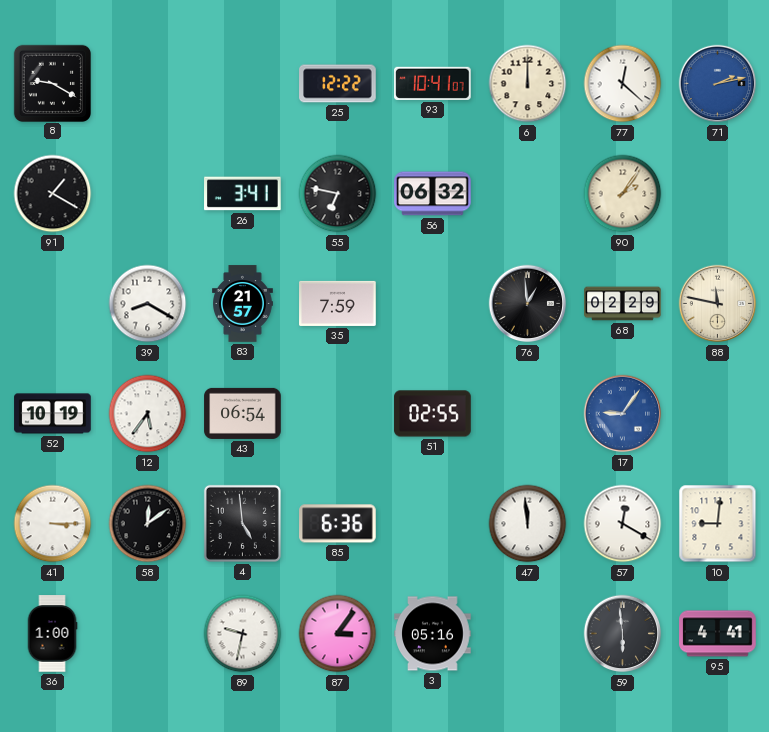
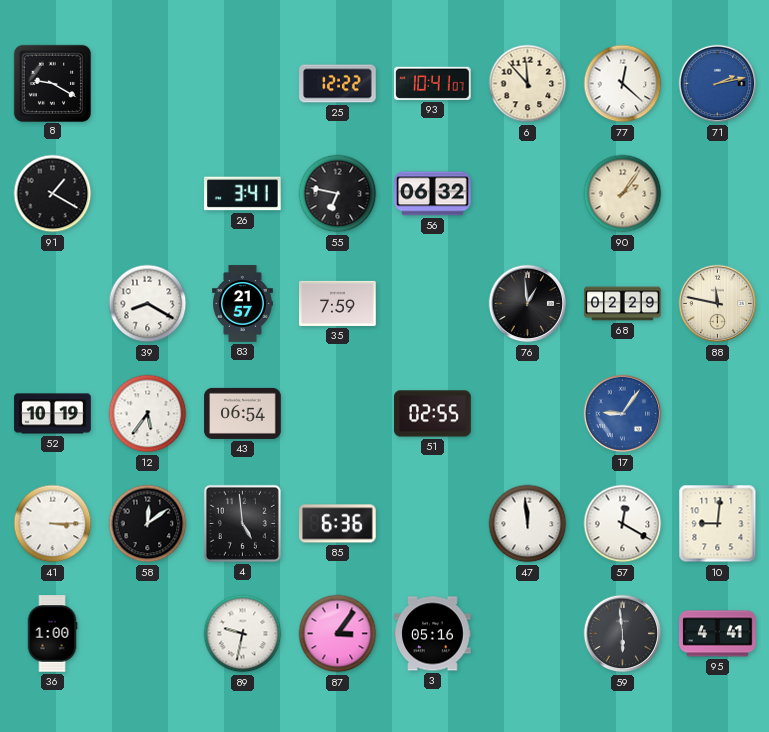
6: 12:00 -> 11:53 (528, 84)
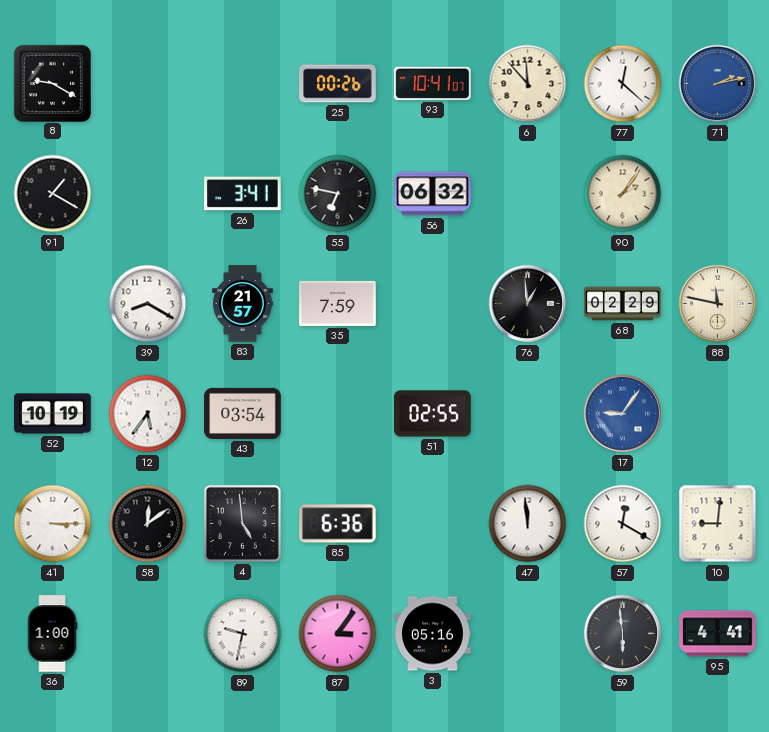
25: 12:22 -> 00:26 (338, 84)
43: 06:54 -> 03:54 (243, 413)
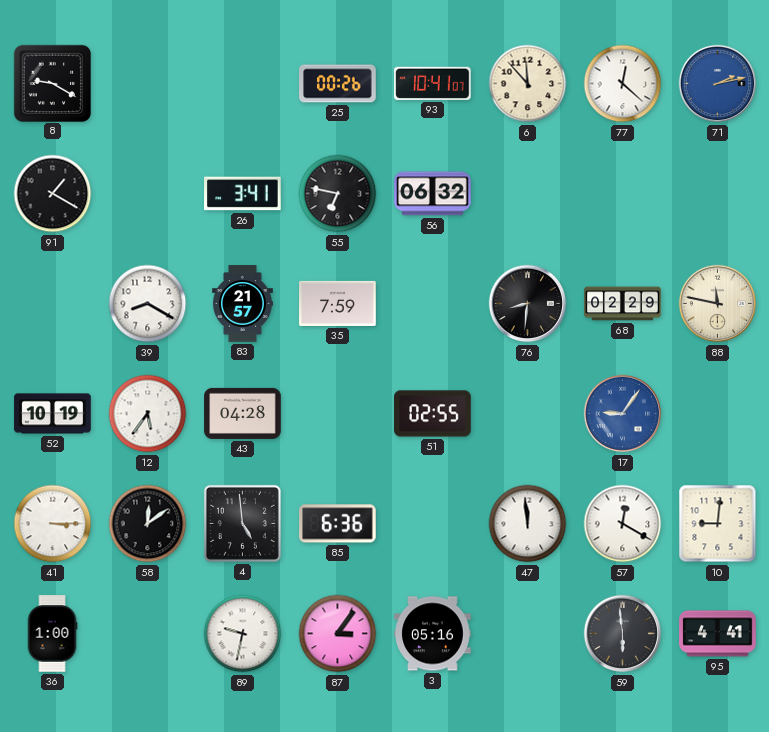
90: 2:06 -> none (623, 194)
76: 12:59 -> 8:31 (528, 304)
43: 03:54 -> 04:28 (243, 413)
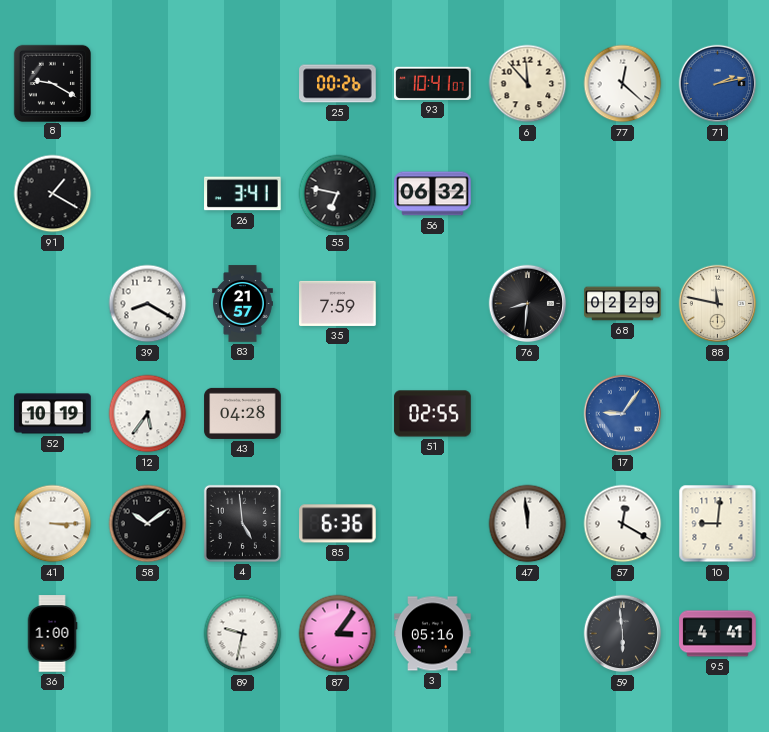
58: 12:09 -> 10:09 (148, 524)
